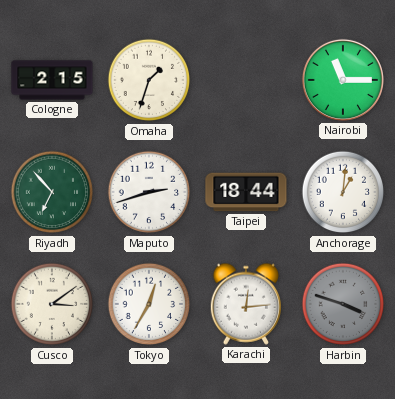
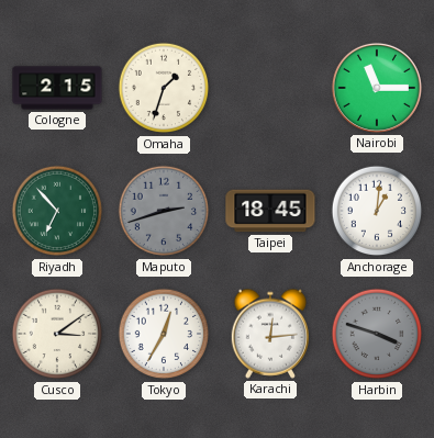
Maputo dial: white -> grey (164, 211)
Taipei: 18:44 -> 18:45 (270, 211)
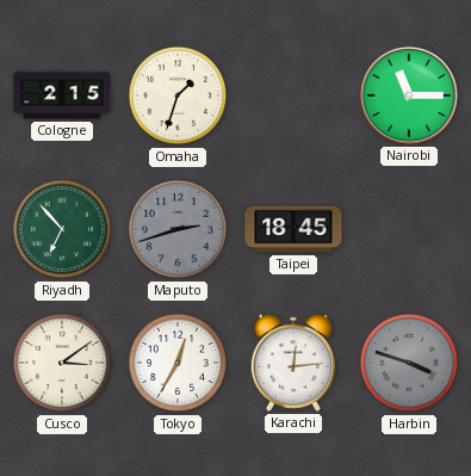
Anchorage: 1:01 -> none (377, 211)
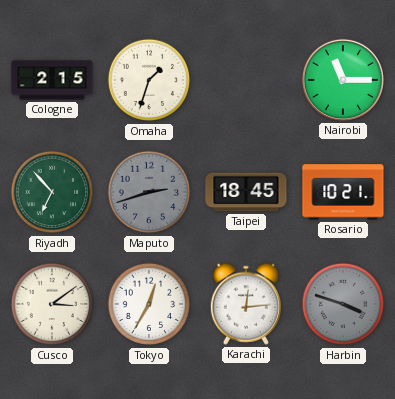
Rosario: none -> 10:21 (343, 192)
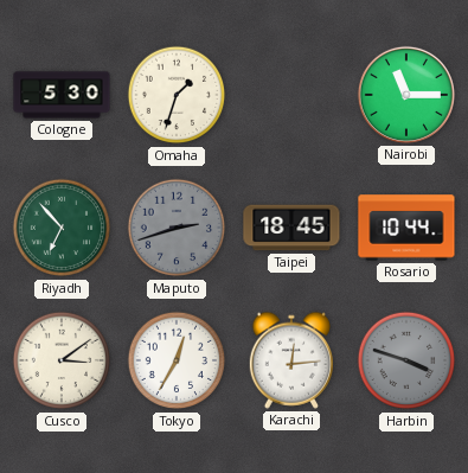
Cologne: 2:15 -> 5:30 (62, 95)
Rosario: 10:21 -> 10:44 (406, 228)
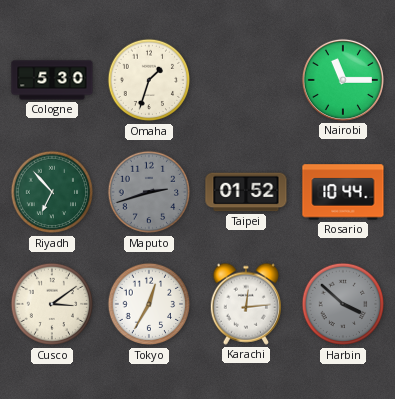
Taipei: 18:45 -> 01:52 (246, 192)
Harbin: 3:48 -> 3:52 (343, 304)
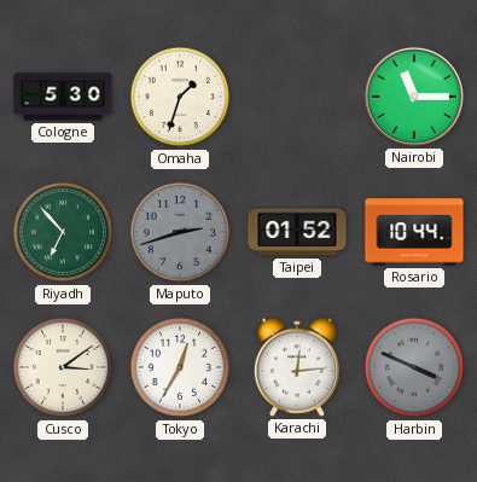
Harbin: 3:52 -> 3:49 (414, 367)
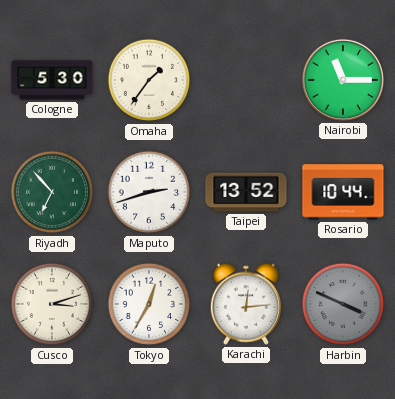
Omaha: 1:33 -> 1:36 (149, 80)
Maputo dial: grey -> white (149, 192)
Taipei: 01:52 -> 13:52 (246, 192)
Cusco: 3:09 -> 3:12 (52, 304)
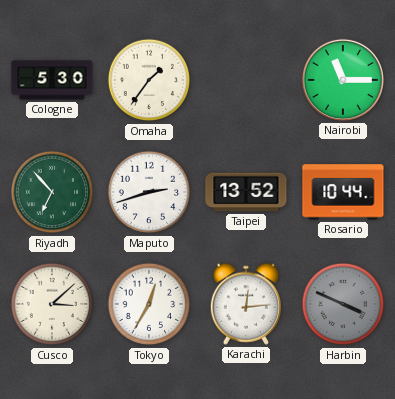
Cusco: 3:12 -> 3:08 (52, 304)
